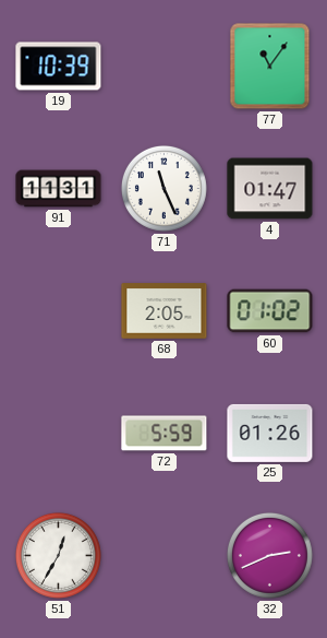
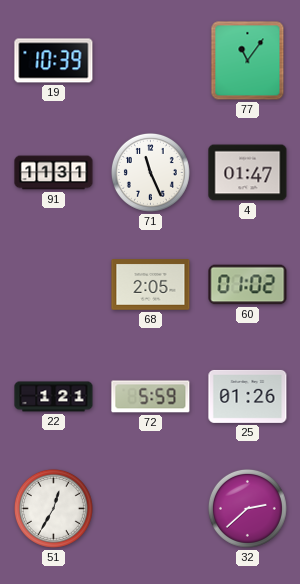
22: none -> 1:21 (54, 397)
32: 2:41 -> 2:38 (247, 508)
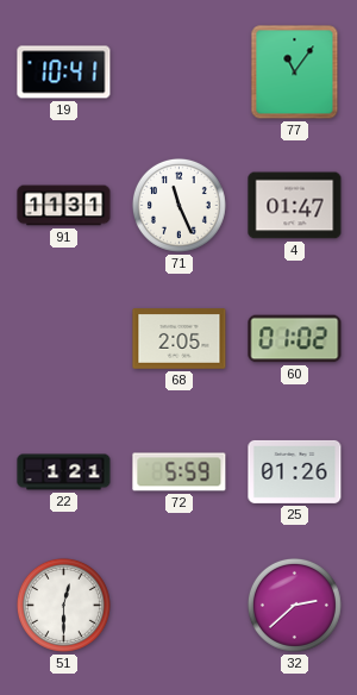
19: 10:39 -> 10:41 (64, 73)
51: 12:35 -> 12:30 (63, 605)
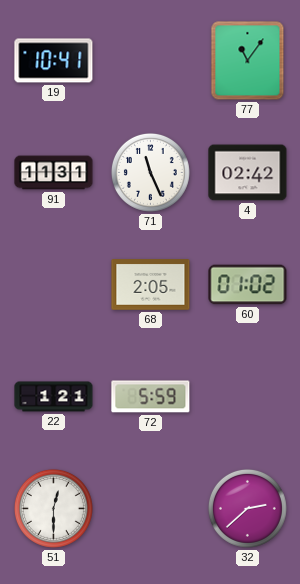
4: 01:47 -> 02:42 (248, 173)
25: 01:26 -> none (295, 471)
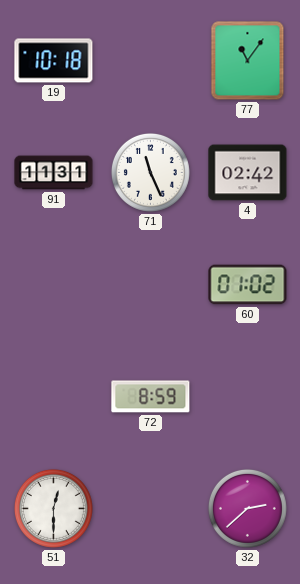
19: 10:41 -> 10:18 (54, 61)
68: 2:05 -> none (151, 285)
22: 1:21 -> none (54, 397)
72: 5:59 -> 8:59 (151, 397)
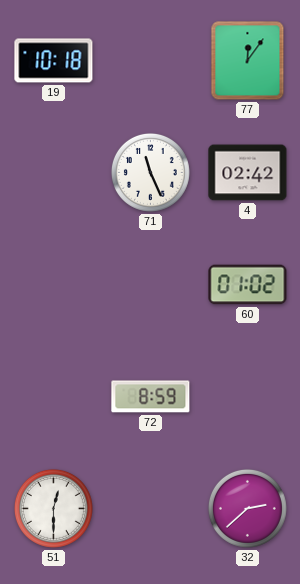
77: 11:06 -> 12:06 (248, 61)
91: 11:31 -> none (54, 173)
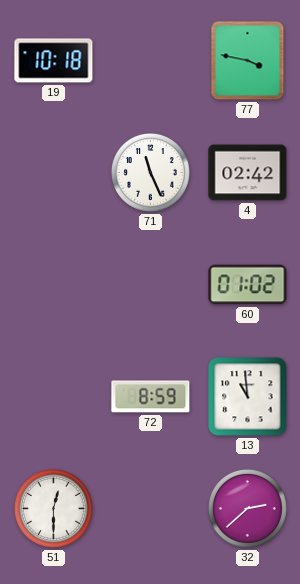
77: 12:06 -> 3:47 (248, 61)
13: none -> 10:59 (248, 397)
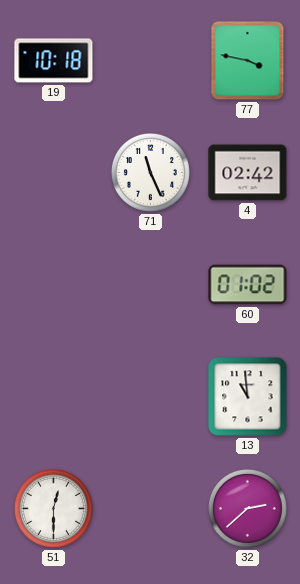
72: 8:59 -> none (151, 397)
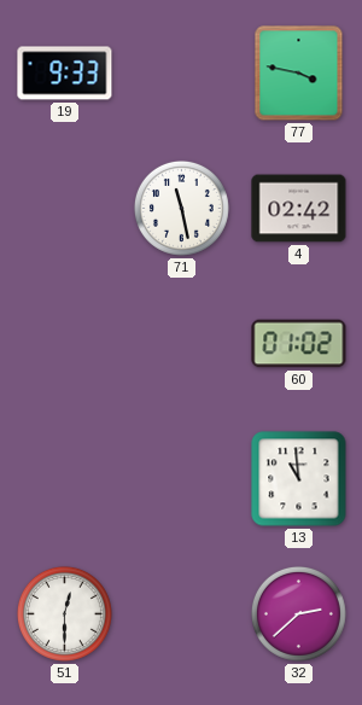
19: 10:18 -> 9:33 (65, 74)
71: 11:26 -> 11:28 (181, 208)
